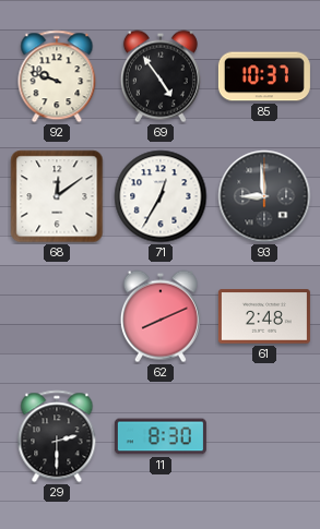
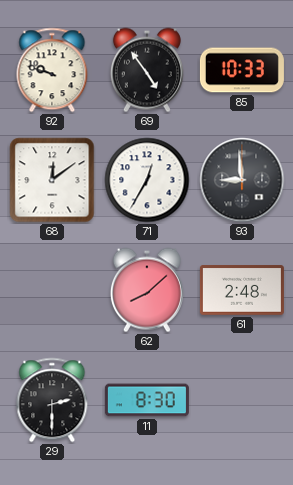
85: 10:37 -> 10:33 (242, 70)
62: 8:11 -> 8:08 (147, 290)
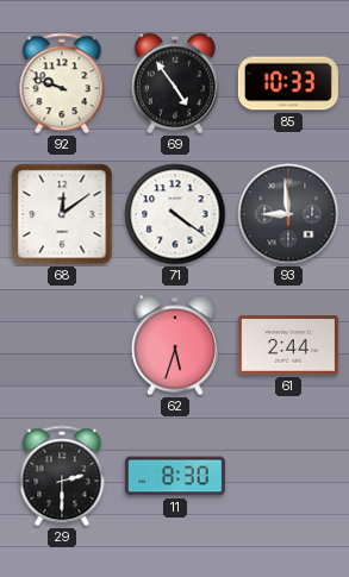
71: 12:35 -> 4:21 (175, 214)
62: 8:08 -> 5:33 (175, 345)
61: 2:48 -> 2:44 (288, 345)
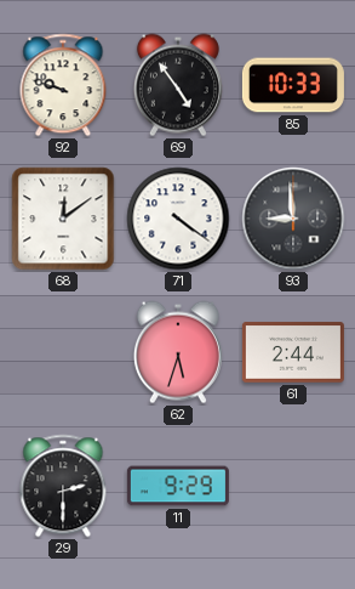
11: 8:30 -> 9:29 (178, 486)
